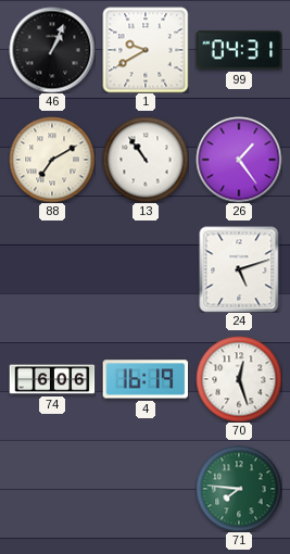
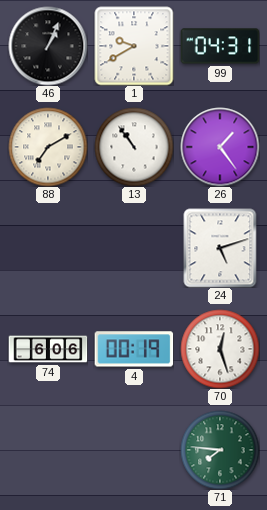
4: 16:19 -> 00:19 (134, 349)
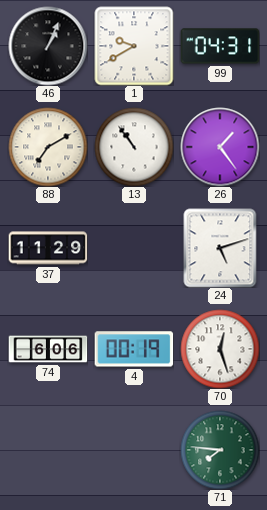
37: none -> 11:29 (48, 248)
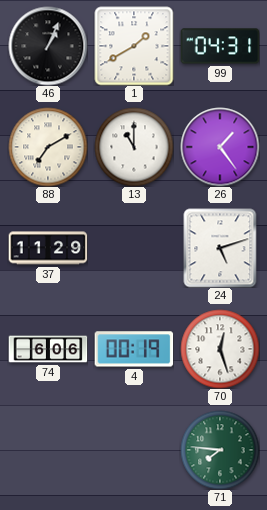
1: 9:40 -> 1:40 (134, 46)
13: 10:54 -> 11:00 (134, 147)
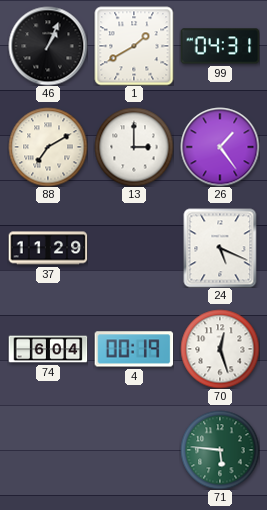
13: 11:00 -> 3:00 (134, 147)
24: 5:12 -> 5:19 (220, 248)
74: 6:06 -> 6:04 (48, 349)
71: 7:46 -> 5:46 (220, 450)
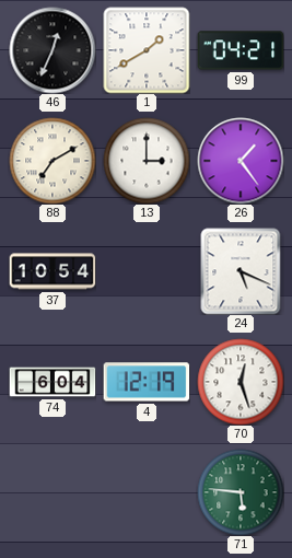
46: 1:04 -> 12:34 (52, 50)
99: 04:31 -> 04:21 (241, 50)
37: 11:29 -> 10:54 (52, 271)
4: 00:19 -> 12:19 (147, 382)
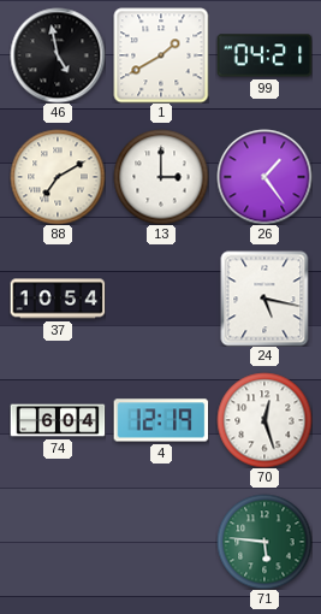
46: 12:34 -> 4:58 (58, 55)
24: 5:19 -> 5:17 (264, 299)
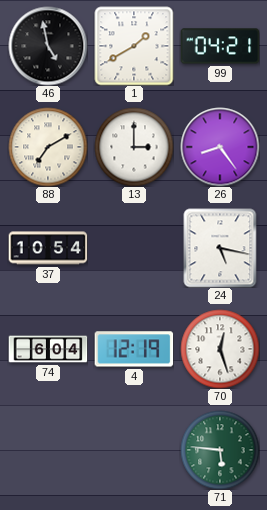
26: 1:24 -> 8:24 (220, 147)
